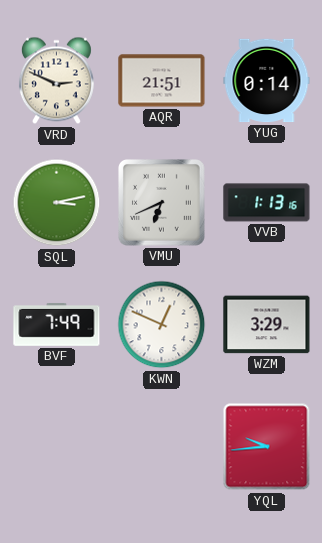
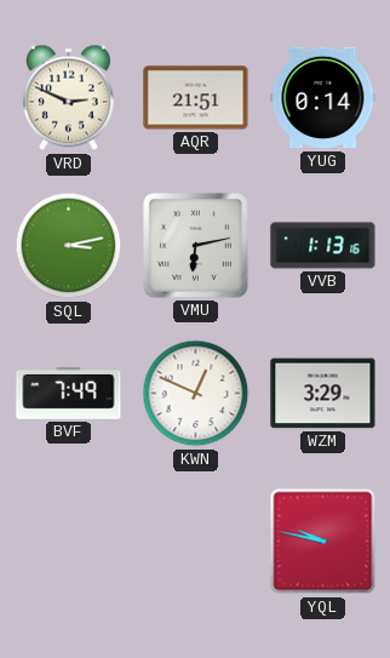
VMU: 6:41 -> 6:13 (196, 246)
YQL: 9:44 -> 9:47 (323, 542)
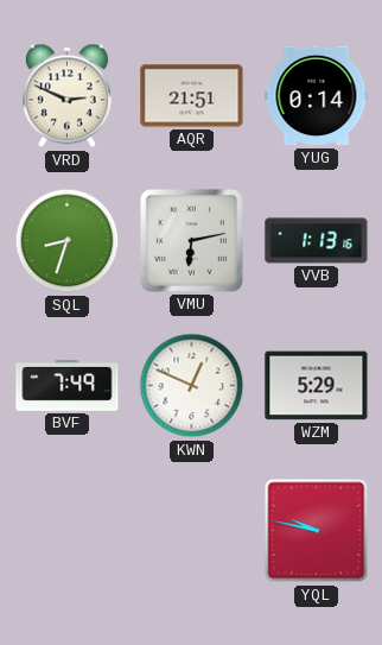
SQL: 3:13 -> 8:33 (68, 241)
WZM: 3:29 -> 5:29 (317, 386)
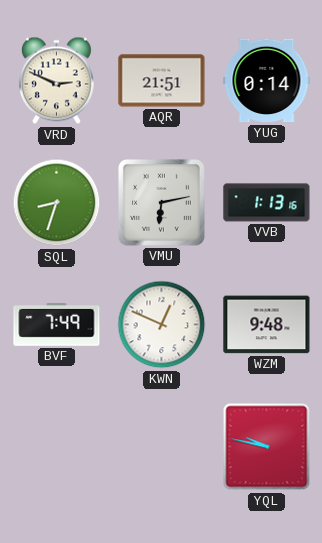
WZM: 5:29 -> 9:48 (267, 325)
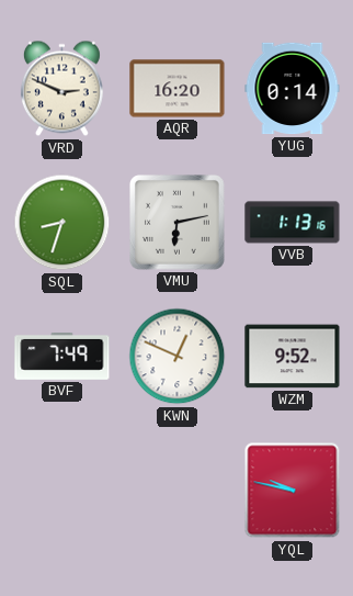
AQR: 21:51 -> 16:20 (178, 89)
WZM: 9:48 -> 9:52 (293, 357)
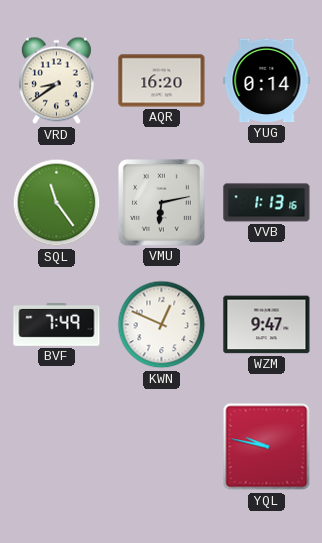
VRD: 2:49 -> 8:39 (56, 81)
SQL: 8:33 -> 11:24 (57, 203)
WZM: 9:52 -> 9:47 (267, 325)
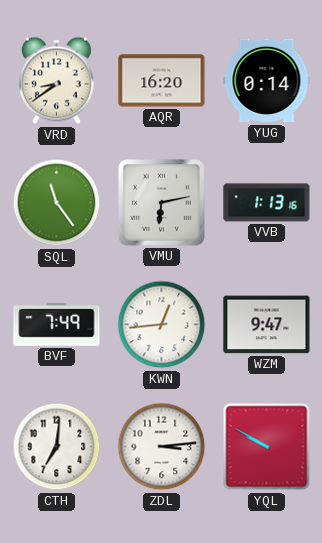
KWN: 12:49 -> 12:44 (162, 325)
CTH: none -> 7:01 (57, 447)
ZDL: none -> 3:14 (162, 447)
YQL: 9:47 -> 9:50 (267, 447)
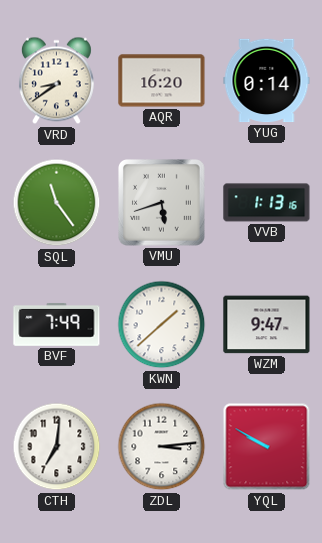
VMU: 6:13 -> 5:42 (162, 203)
KWN: 12:44 -> 1:38 (162, 325)
